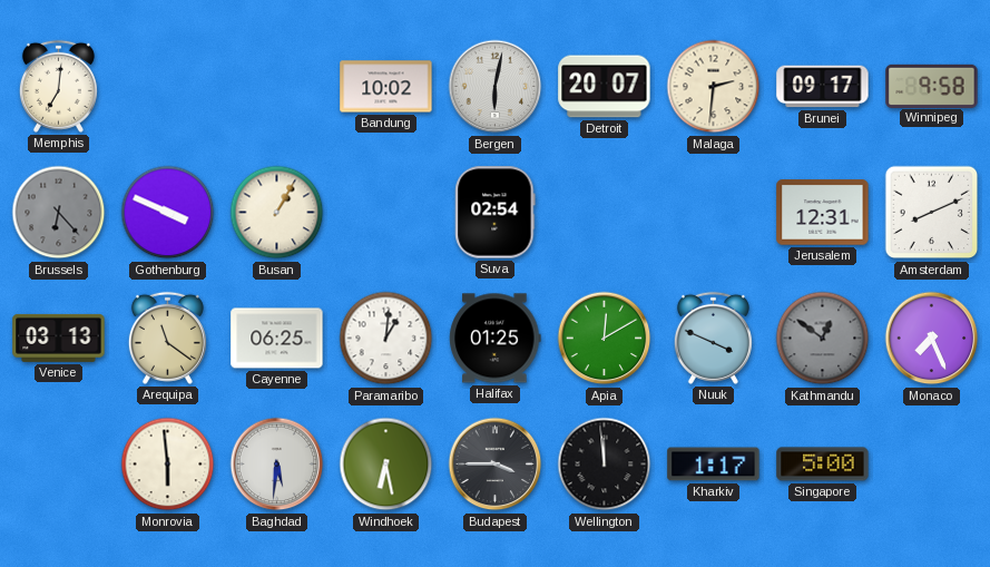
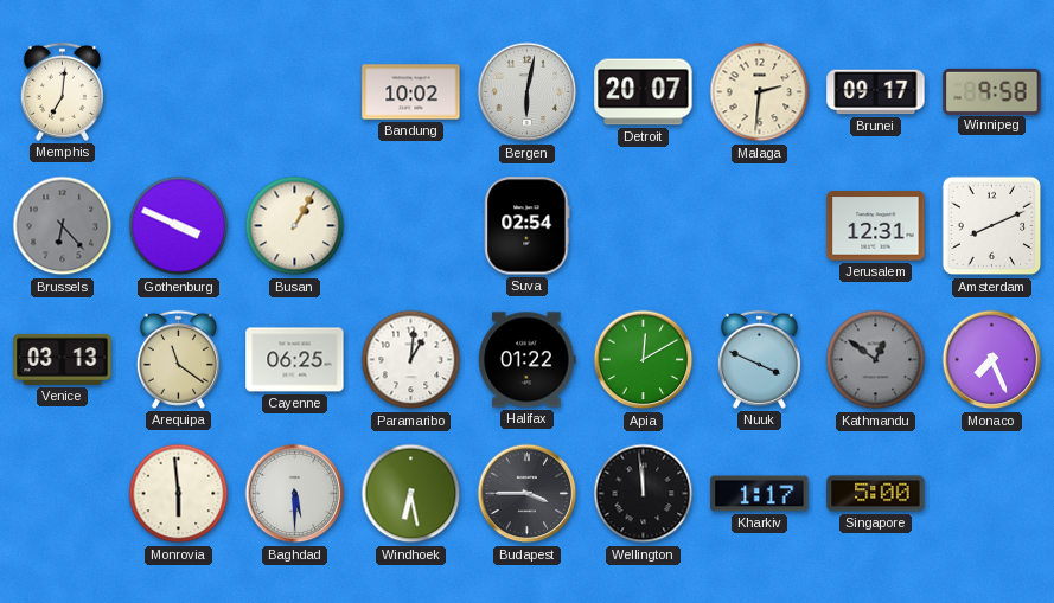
Halifax: 01:25 -> 01:22 (528, 360)
Baghdad: 5:31 -> 5:30 (295, 494)
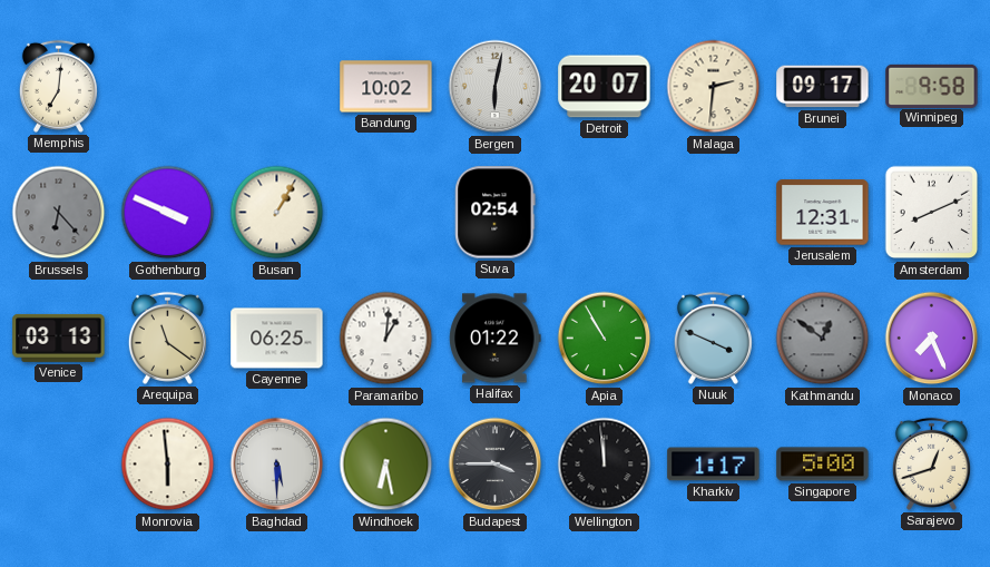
Apia: 12:10 -> 10:55 (605, 339)
Sarajevo: none -> 12:42 (931, 463)
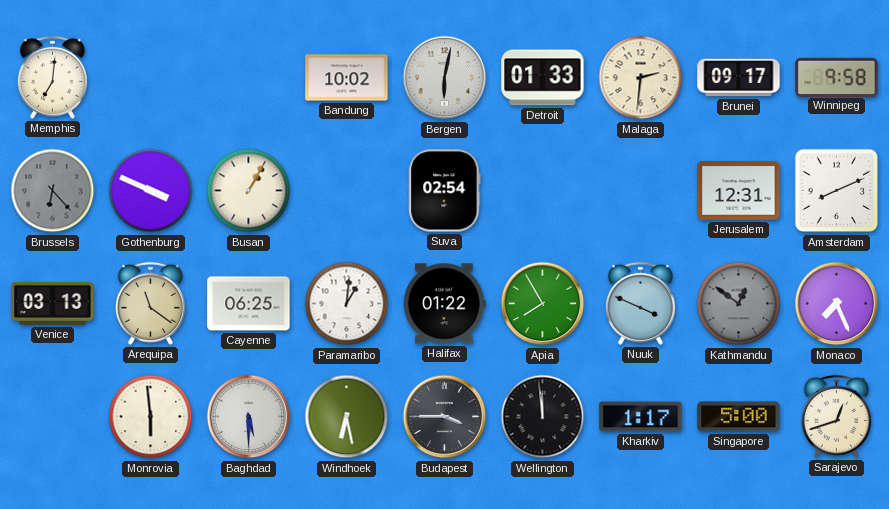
Detroit: 20:07 -> 01:33 (543, 78)
Apia: 10:55 -> 7:55 (543, 304)
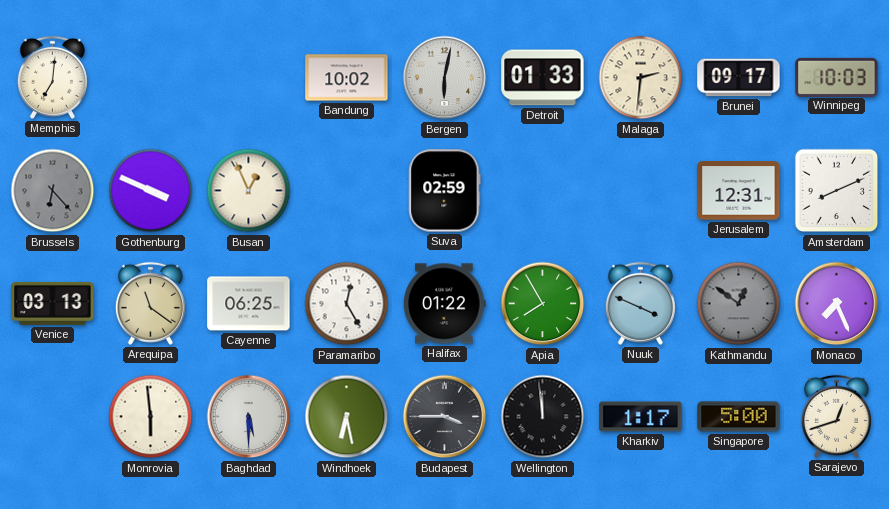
Winnipeg: 9:58 -> 10:03 (837, 77)
Busan: 1:05 -> 12:56 (249, 191)
Suva: 02:54 -> 02:59 (445, 191)
Paramaribo: 1:01 -> 12:25 (347, 304)
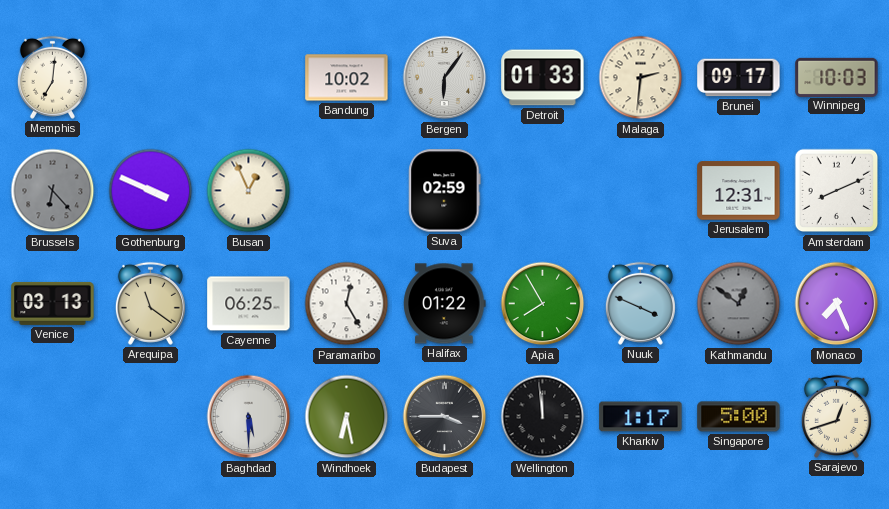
Bergen: 6:02 -> 6:06 (445, 78)
Monrovia: 5:59 -> none (151, 417)
